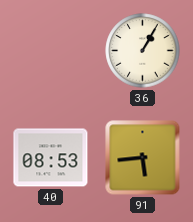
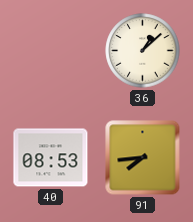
36: 1:05 -> 1:08 (143, 51)
91: 5:44 -> 7:44 (143, 158)
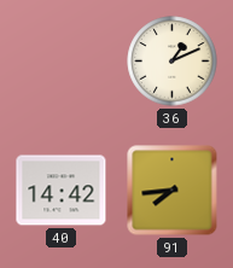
36: 1:08 -> 1:11 (173, 62)
40: 08:53 -> 14:42 (62, 191)
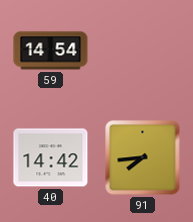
59: none -> 14:54 (51, 51)
36: 1:11 -> none (173, 62)
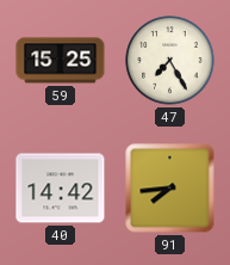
59: 14:54 -> 15:25 (61, 61)
47: none -> 7:25 (170, 61)
